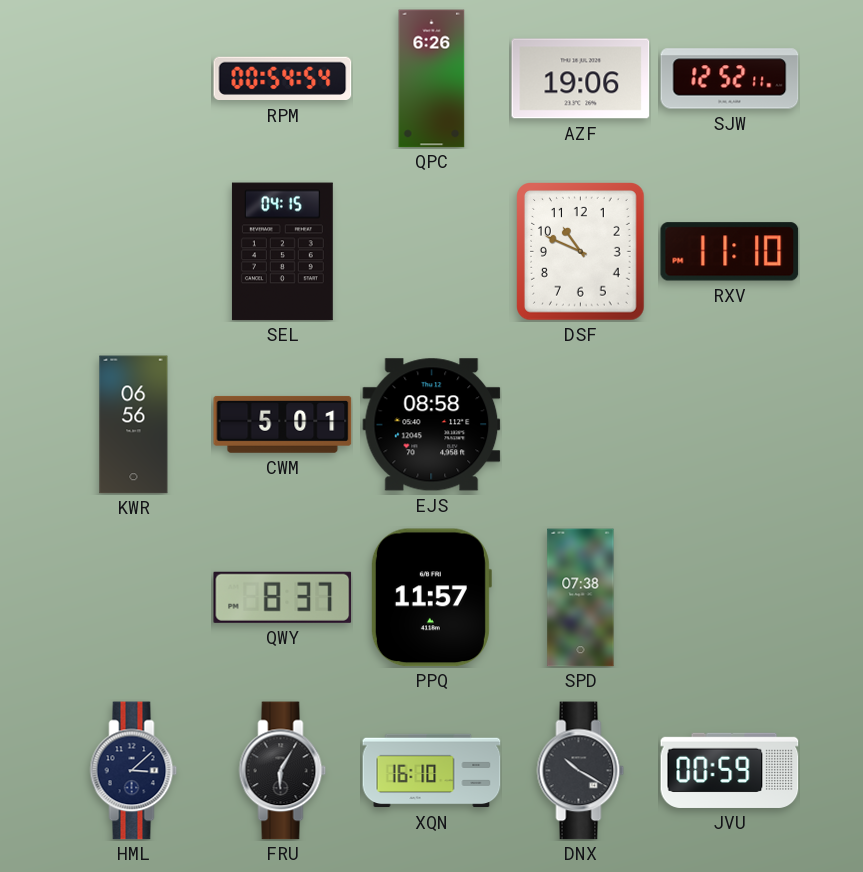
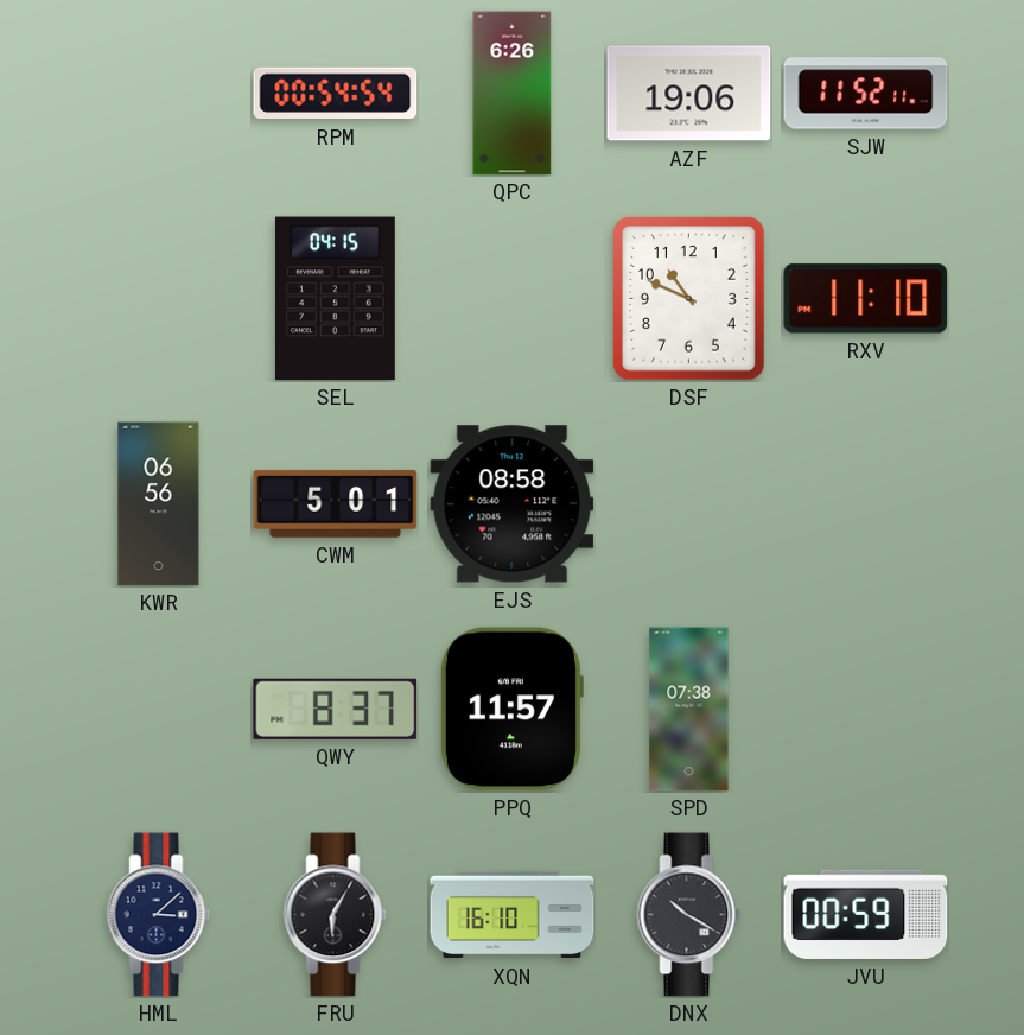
SJW: 12:52 -> 11:52 (866, 94)
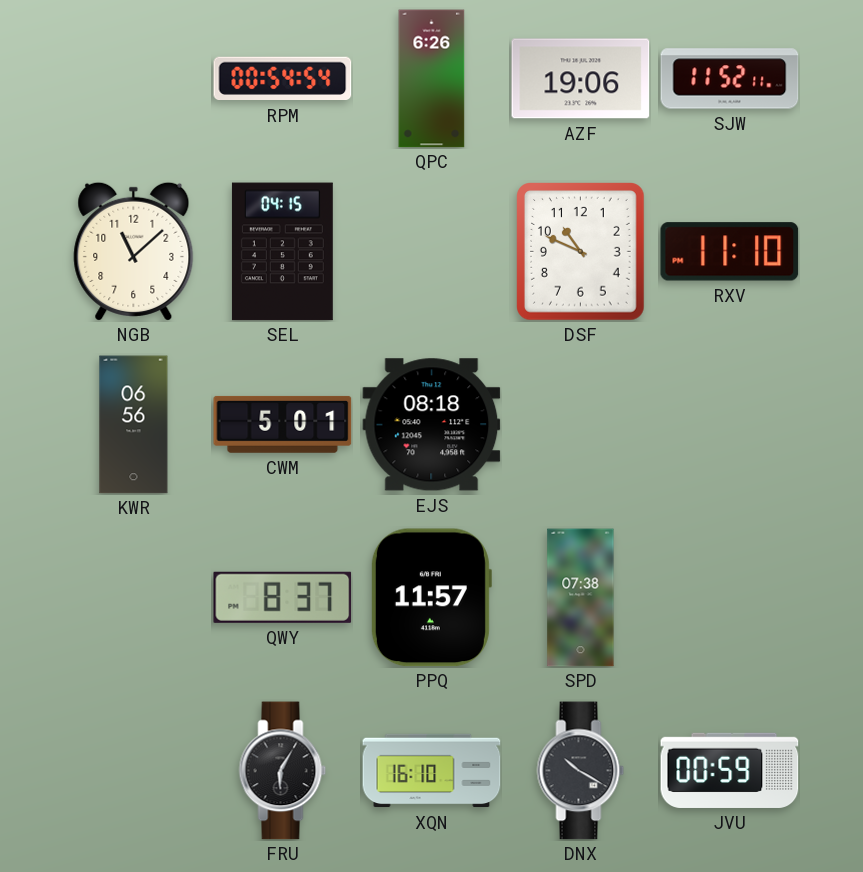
NGB: none -> 11:08 (134, 251)
EJS: 08:58 -> 08:18 (432, 425)
HML: 3:08 -> none (159, 915)
